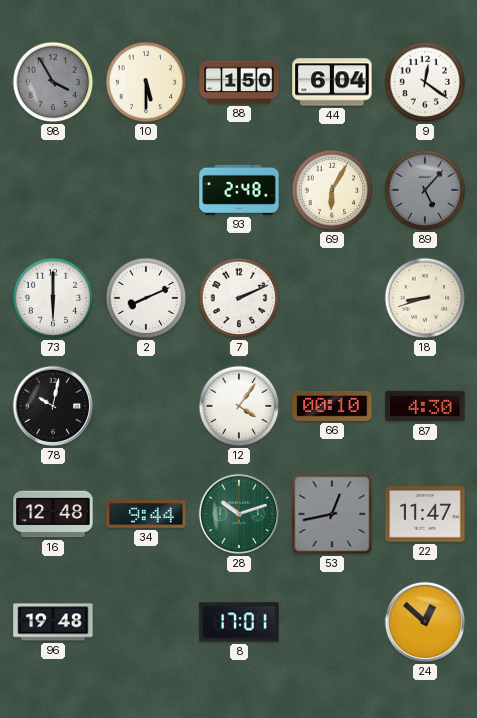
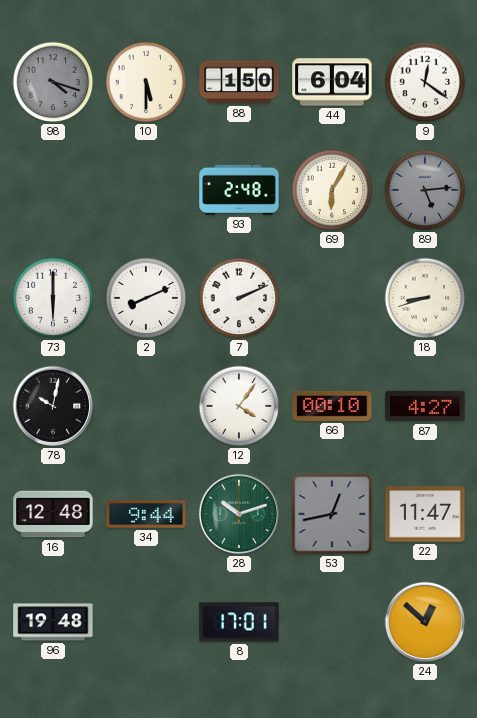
98: 3:55 -> 4:18 (53, 82)
89: 5:07 -> 5:14 (425, 190)
87: 4:30 -> 4:27 (425, 406)
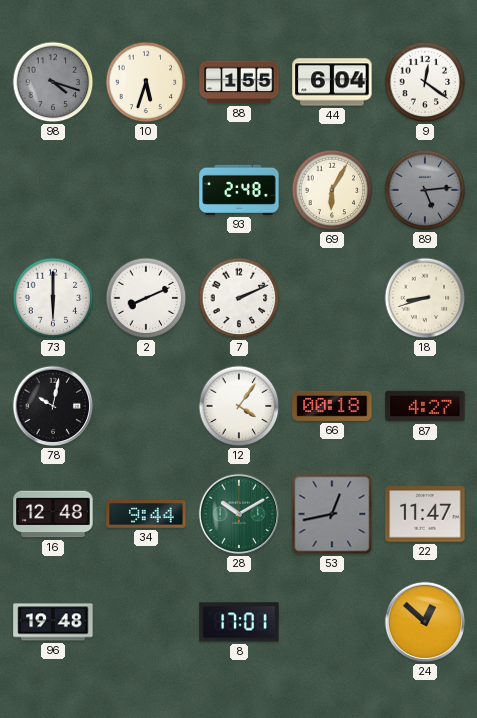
10: 5:30 -> 5:33 (146, 82)
88: 1:50 -> 1:55 (239, 82)
66: 00:10 -> 00:18 (332, 406)
28: 10:12 -> 10:10 (239, 514)
